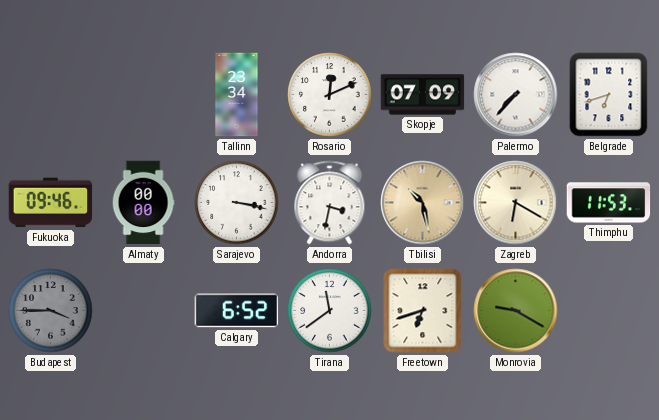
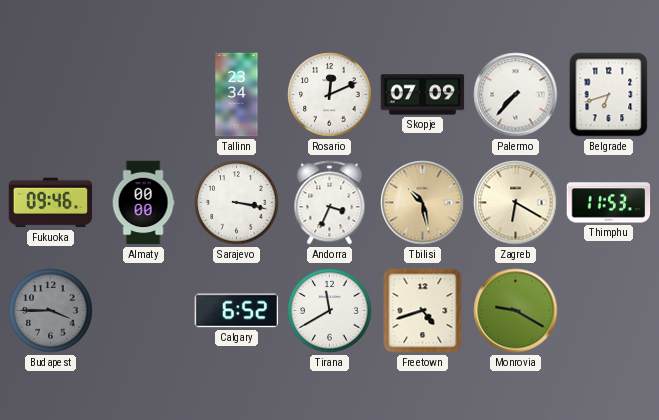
Andorra: 3:32 -> 3:34 (330, 203)
Tirana: 11:39 -> 11:40 (330, 311)
Freetown: 6:42 -> 4:42 (423, 311)
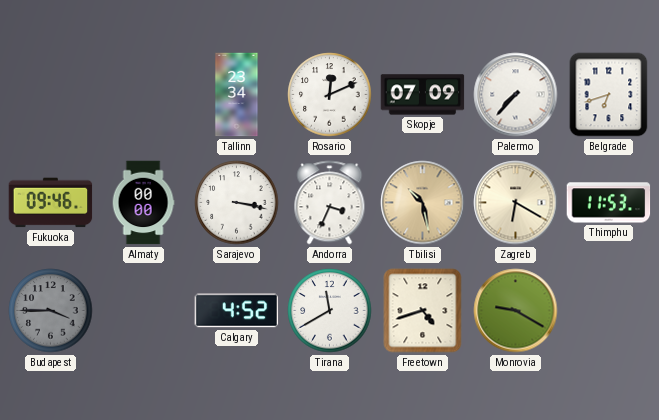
Calgary: 6:52 -> 4:52 (237, 311)
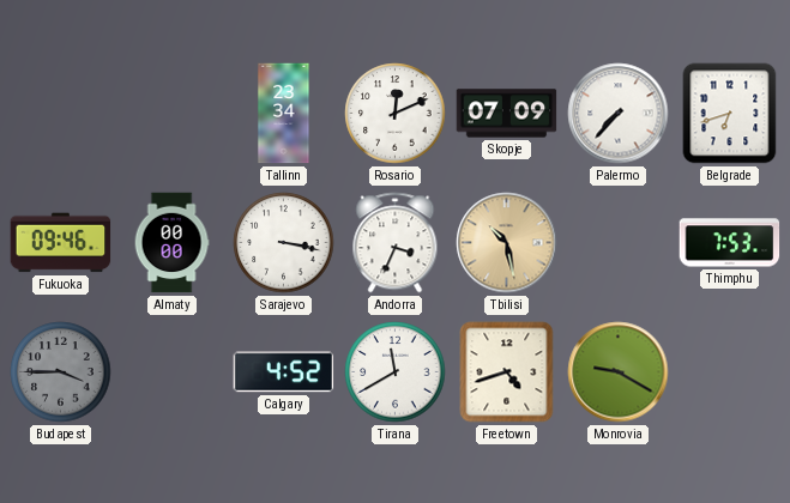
Zagreb: 6:20 -> none (516, 203)
Thimphu: 11:53 -> 7:53 (730, 243)
